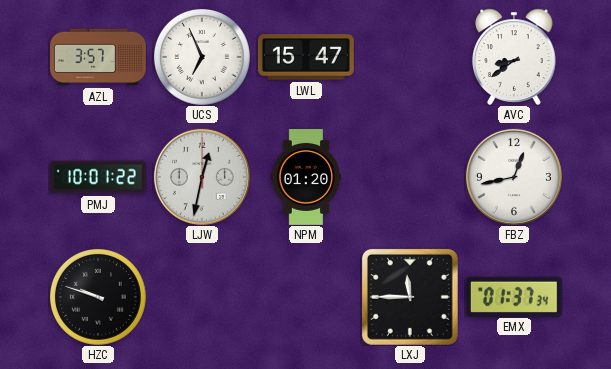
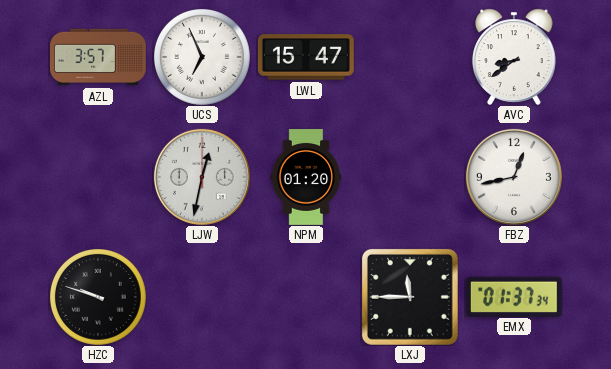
PMJ: 10:01 -> none (98, 177)
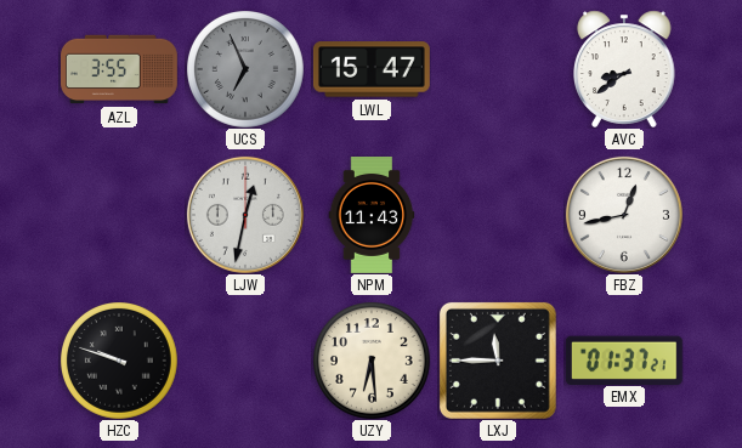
AZL: 3:57 -> 3:55 (120, 69)
UCS dial: white -> grey (245, 69)
NPM: 01:20 -> 11:43 (372, 216)
UZY: none -> 6:29 (372, 361)
EMX: 01:37:34 -> 01:37:21 (624, 359)
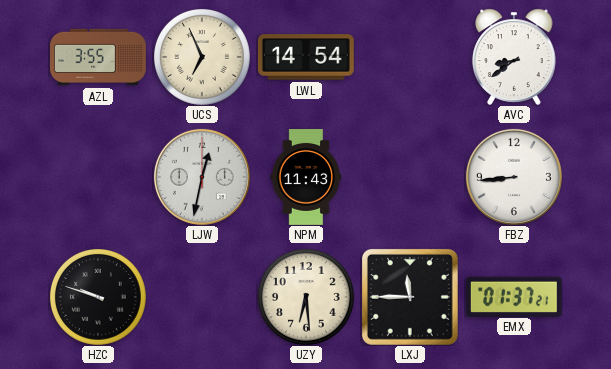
UCS dial: grey -> cream (202, 57)
LWL: 15:47 -> 14:54 (306, 57)
FBZ: 12:43 -> 8:44 (514, 177)
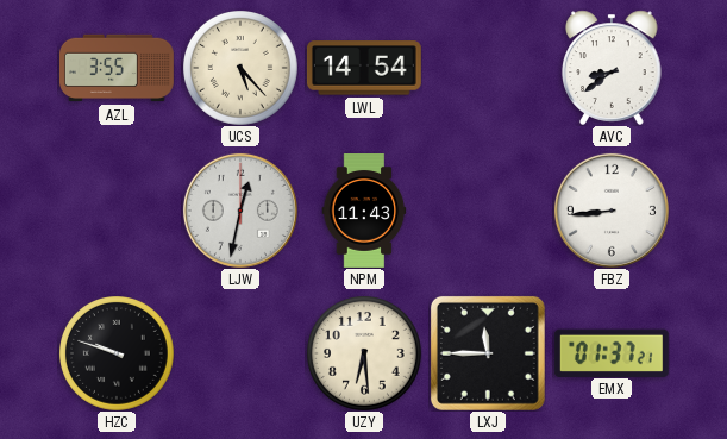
UCS: 6:56 -> 5:23 (240, 68)
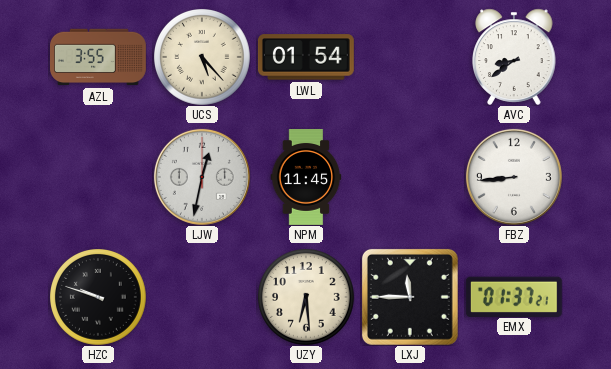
LWL: 14:54 -> 01:54 (306, 57)
NPM: 11:43 -> 11:45 (306, 178)
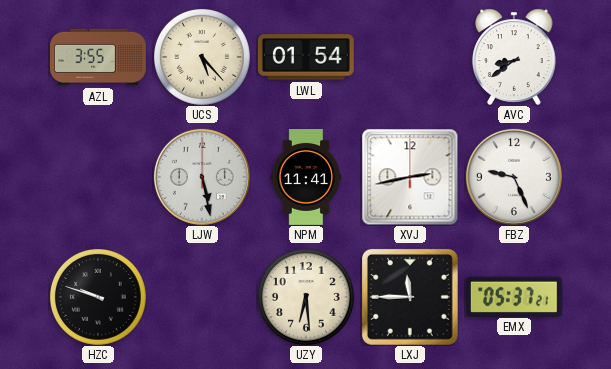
LJW: 12:32 -> 5:28 (202, 177)
NPM: 11:45 -> 11:41 (306, 178)
XVJ: none -> 2:43 (410, 177)
FBZ: 8:44 -> 9:26 (514, 177)
EMX: 01:37 -> 05:37 (514, 296)
